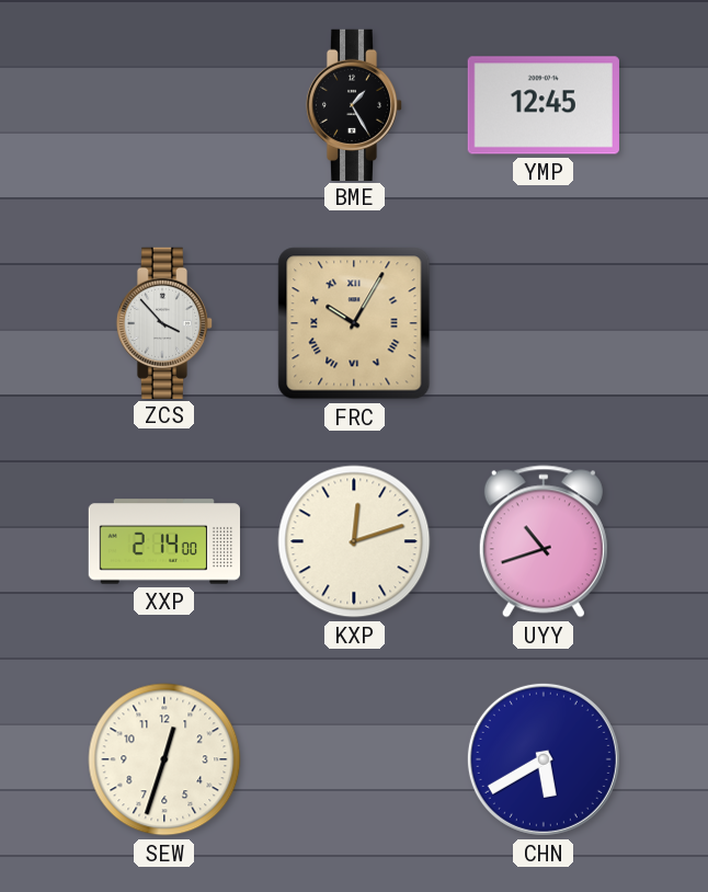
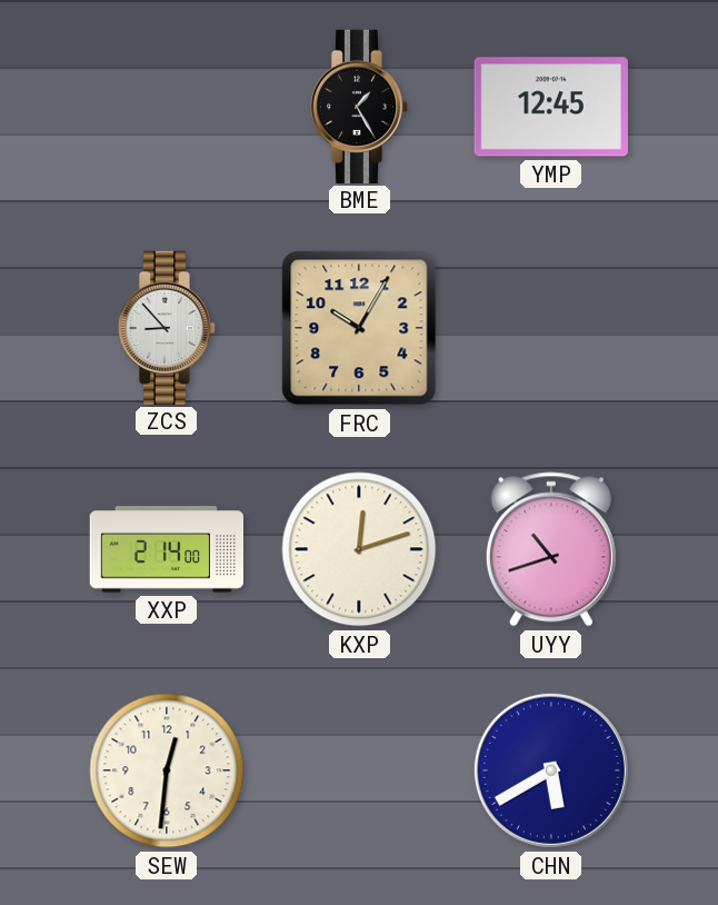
ZCS: 3:53 -> 8:53 (167, 327)
FRC numerals: Roman -> Arabic (359, 328)
SEW: 12:33 -> 12:31 (167, 770)
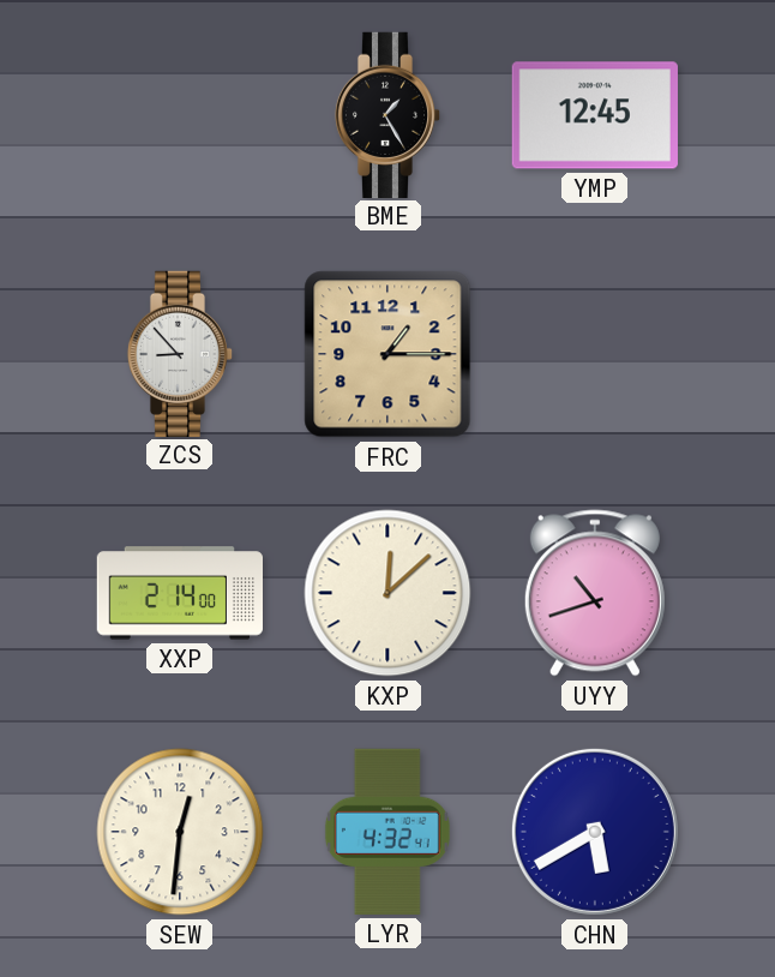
FRC: 10:05 -> 1:15 (387, 354)
KXP: 12:12 -> 12:08 (387, 593)
LYR: none -> 4:32 (387, 832)
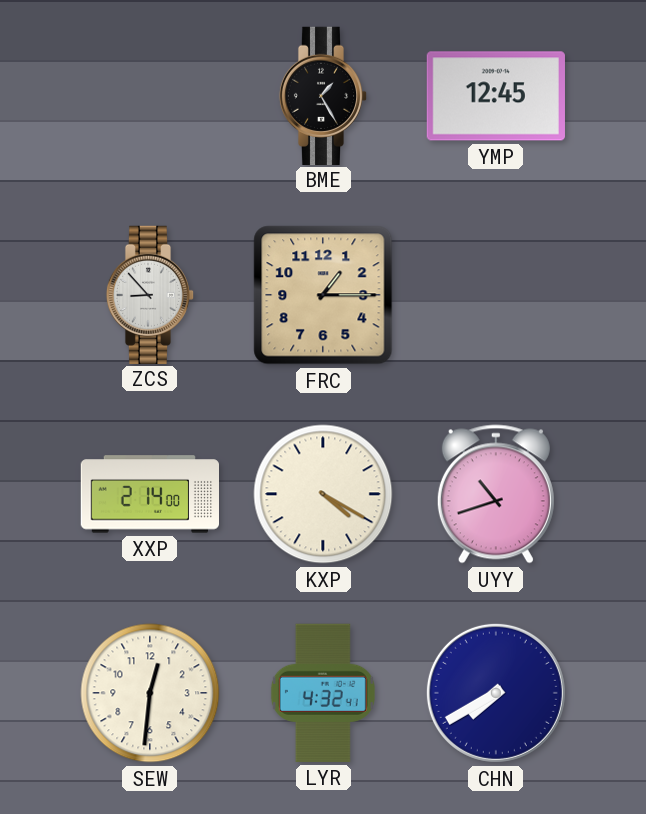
KXP: 12:08 -> 4:20 (323, 494)
CHN: 5:40 -> 7:40 (496, 693)
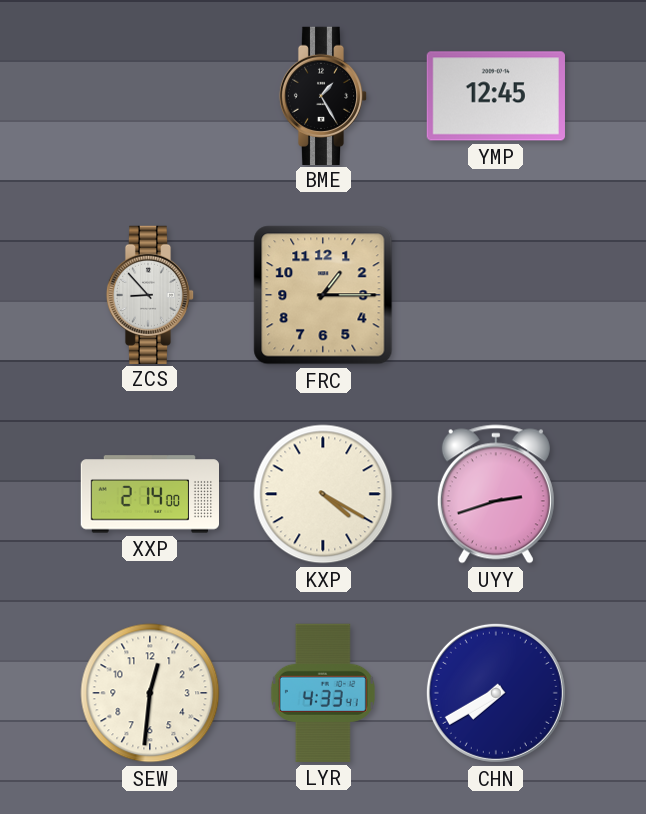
UYY: 10:42 -> 2:42 (496, 494)
LYR: 4:32 -> 4:33 (323, 693)
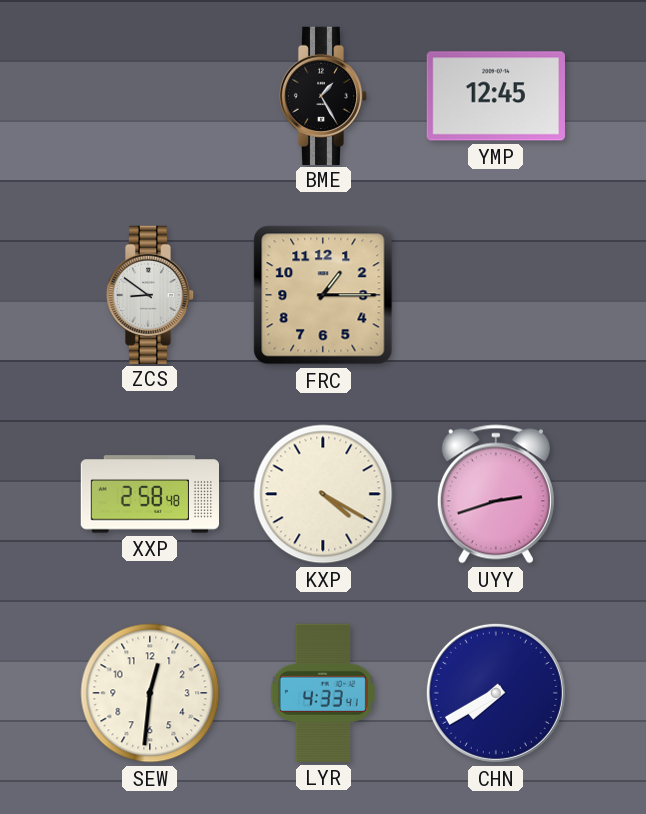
ZCS: 8:53 -> 8:51 (150, 294)
XXP: 2:14 -> 2:58 (149, 494)
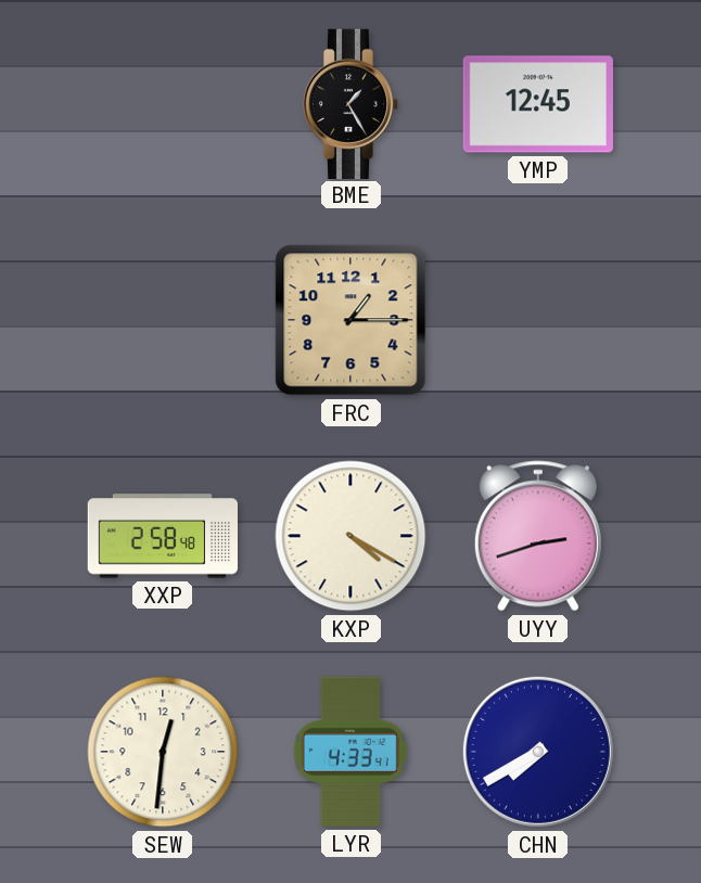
ZCS: 8:51 -> none (150, 294)
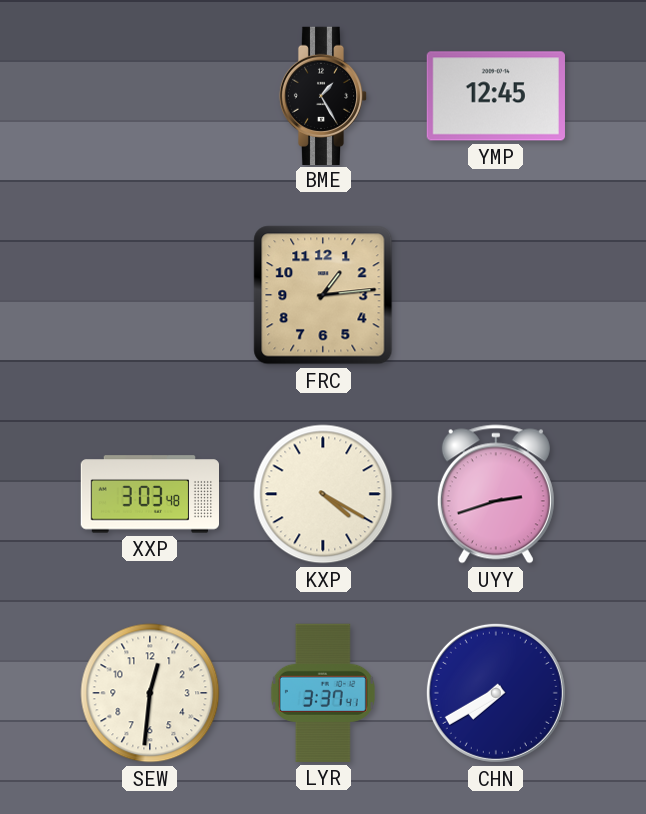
FRC: 1:15 -> 1:14 (323, 295)
XXP: 2:58 -> 3:03 (149, 494)
LYR: 4:33 -> 3:37 (323, 693)
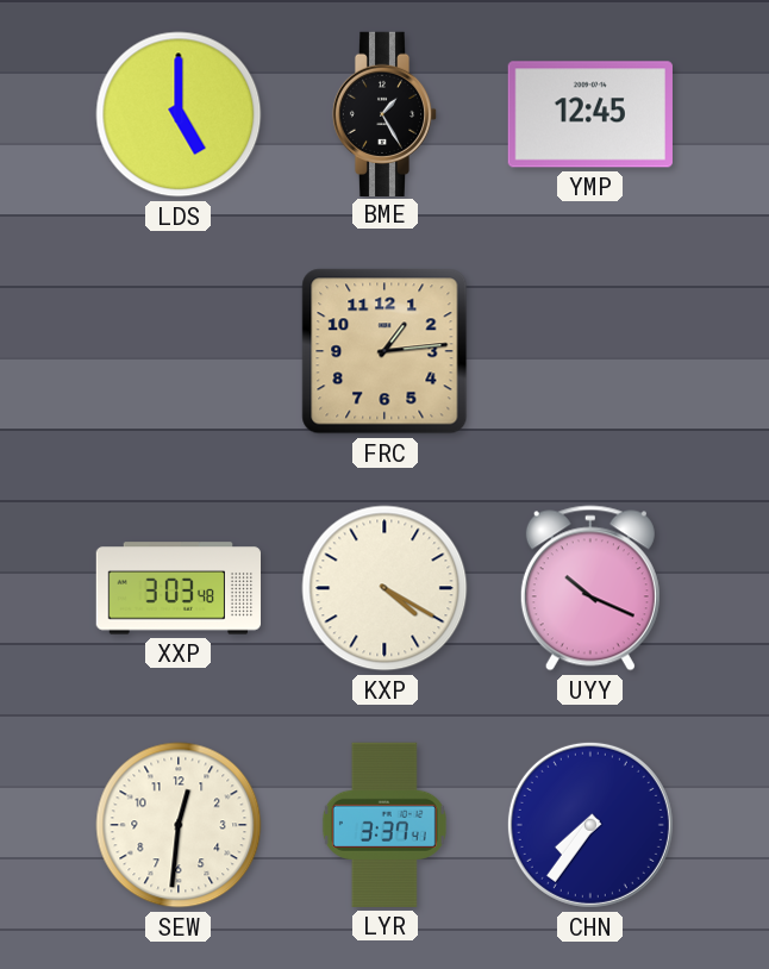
LDS: none -> 5:00 (179, 114)
UYY: 2:42 -> 10:19 (590, 588)
CHN: 7:40 -> 7:36 (590, 825)
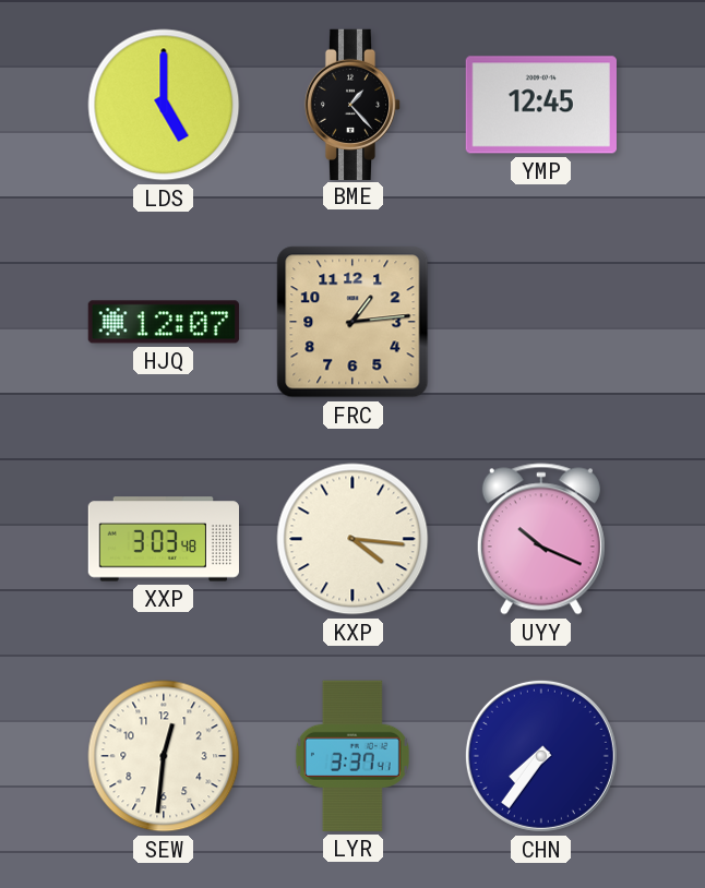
BME: 1:25 -> 1:23 (352, 104)
HJQ: none -> 12:07 (164, 322)
KXP: 4:20 -> 4:16 (352, 539)
